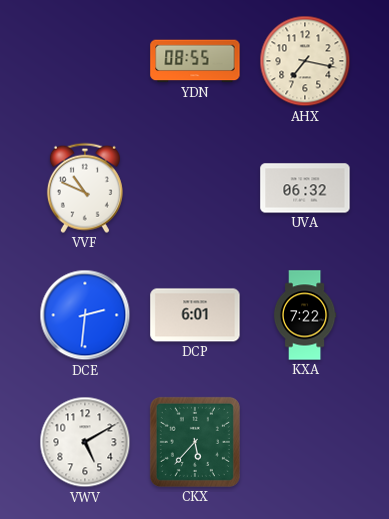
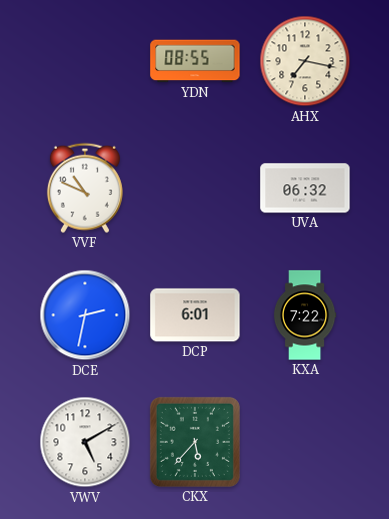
DCE: 2:31 -> 2:32 (85, 315)
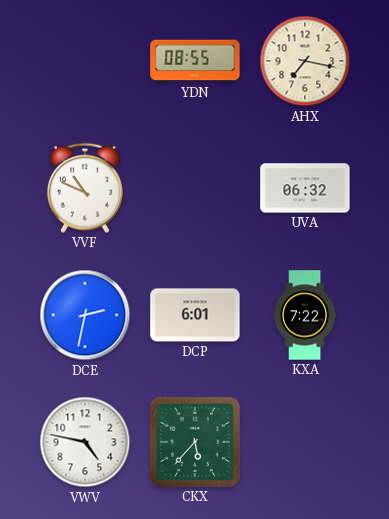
VWV: 5:10 -> 4:47 (85, 442)
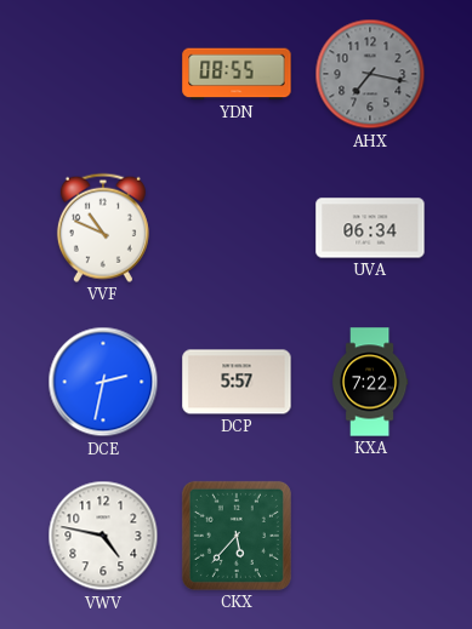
AHX dial: cream -> grey (370, 74)
UVA: 06:32 -> 06:34 (370, 228)
DCP: 6:01 -> 5:57 (237, 382)
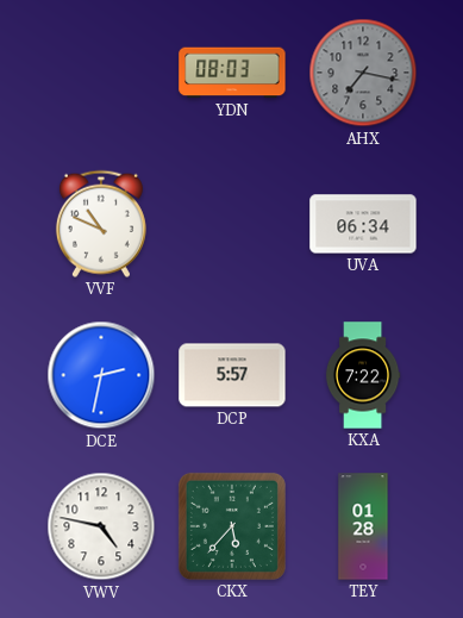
YDN: 08:55 -> 08:03 (232, 73)
TEY: none -> 01:28 (363, 526)
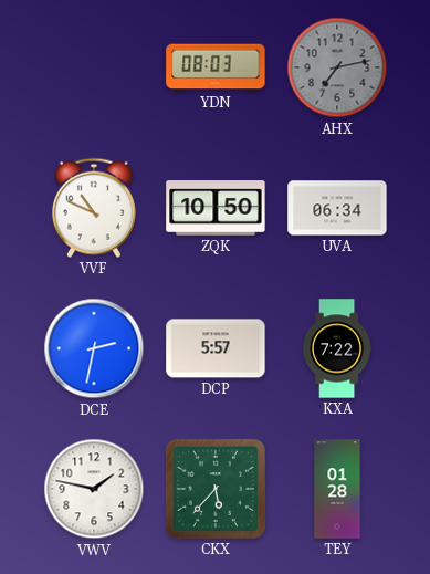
AHX: 7:17 -> 7:13 (337, 67)
ZQK: none -> 10:50 (216, 208)
VWV: 4:47 -> 1:47 (94, 489)
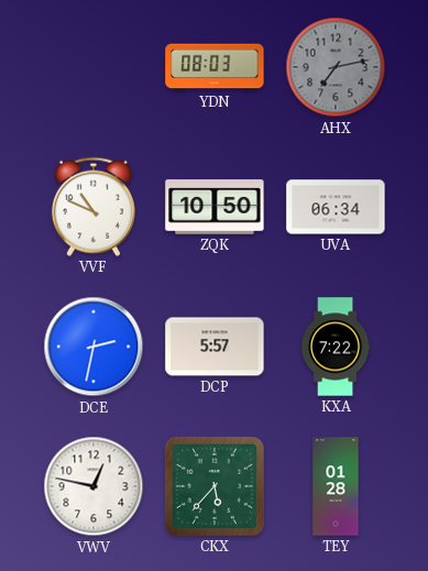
VWV: 1:47 -> 12:47 (94, 486)
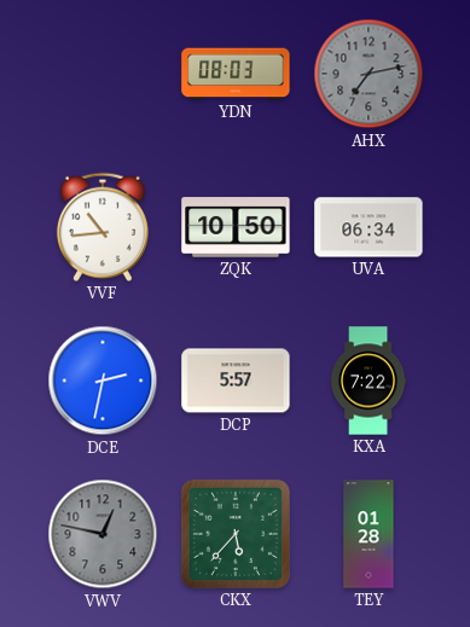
VVF: 10:49 -> 10:44 (103, 227)
VWV dial: white -> grey (103, 534)
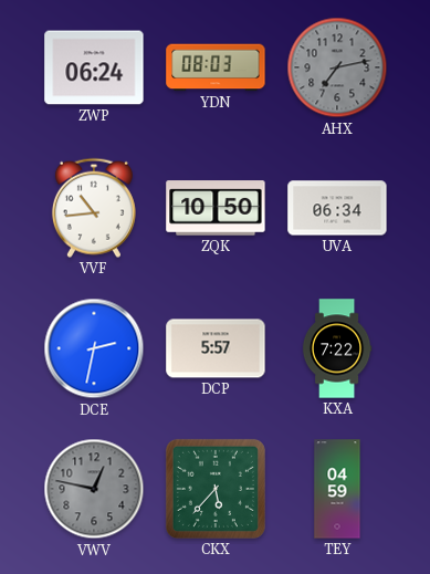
ZWP: none -> 06:24 (94, 67)
TEY: 01:28 -> 04:59 (337, 489)
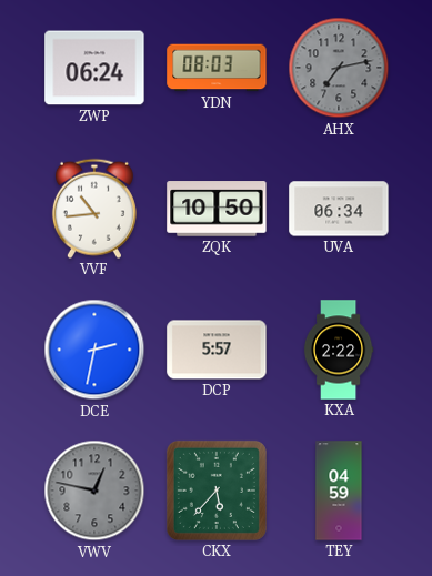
KXA: 7:22 -> 2:22 (339, 350)
